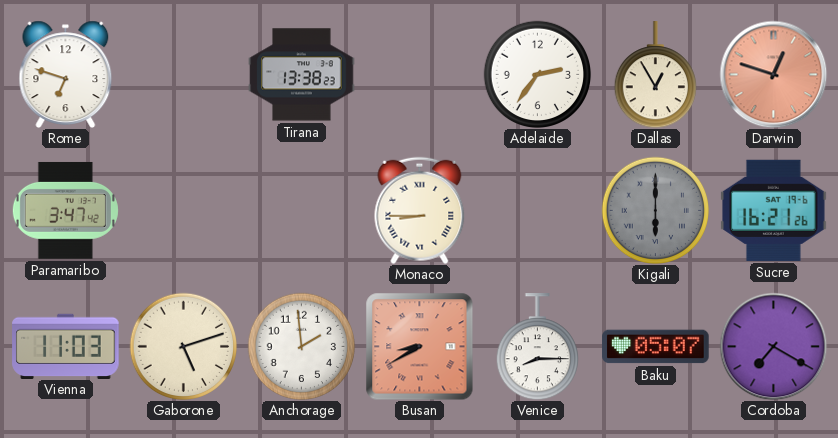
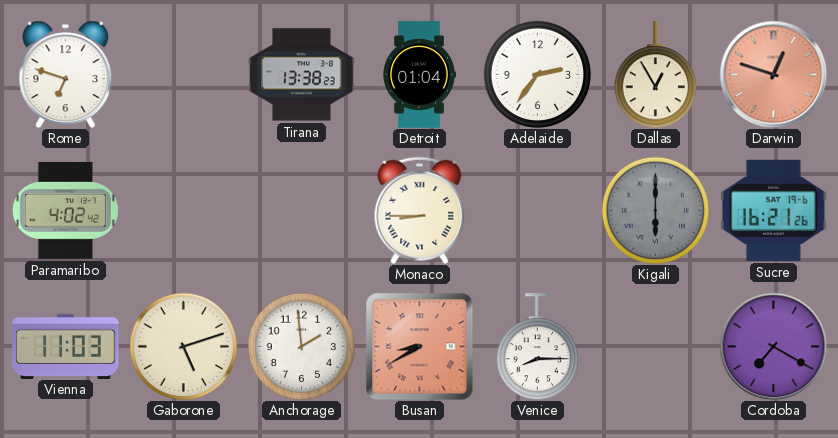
Detroit: none -> 01:04 (419, 75)
Paramaribo: 3:47 -> 4:02 (65, 210)
Baku: 05:07 -> none (656, 347)
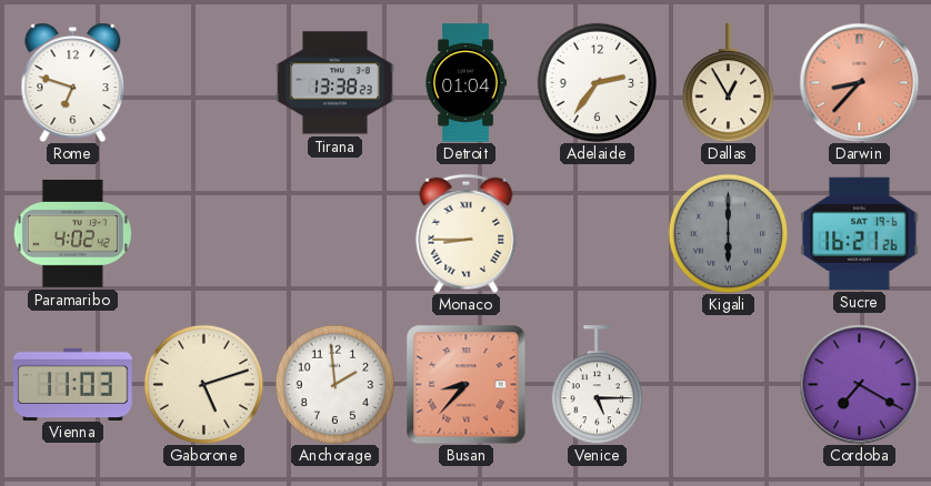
Darwin: 12:48 -> 8:37 (859, 82)
Busan: 8:40 -> 8:37 (465, 384)
Venice: 8:15 -> 5:15 (597, 385)
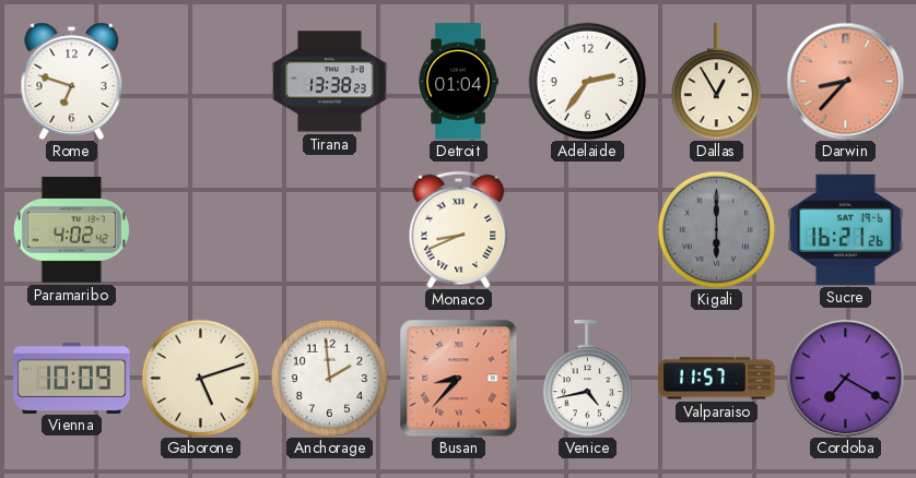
Monaco: 8:45 -> 8:41 (459, 229)
Vienna: 11:03 -> 10:09 (72, 378)
Venice: 5:15 -> 4:43 (587, 379)
Valparaiso: none -> 11:57 (717, 379)
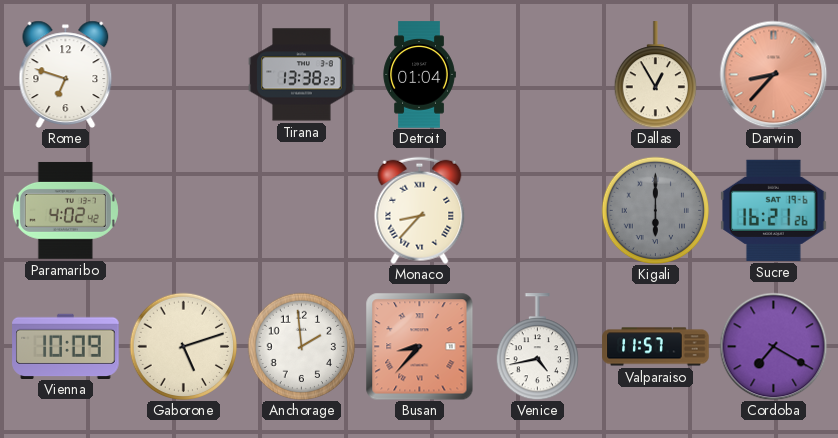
Adelaide: 2:36 -> none (587, 81)
Monaco: 8:41 -> 8:37 (420, 210)
